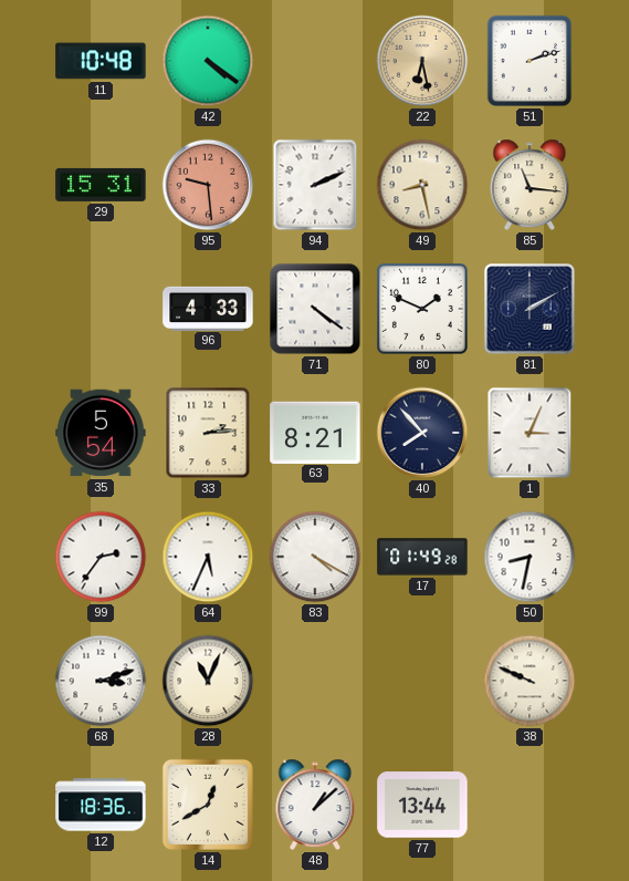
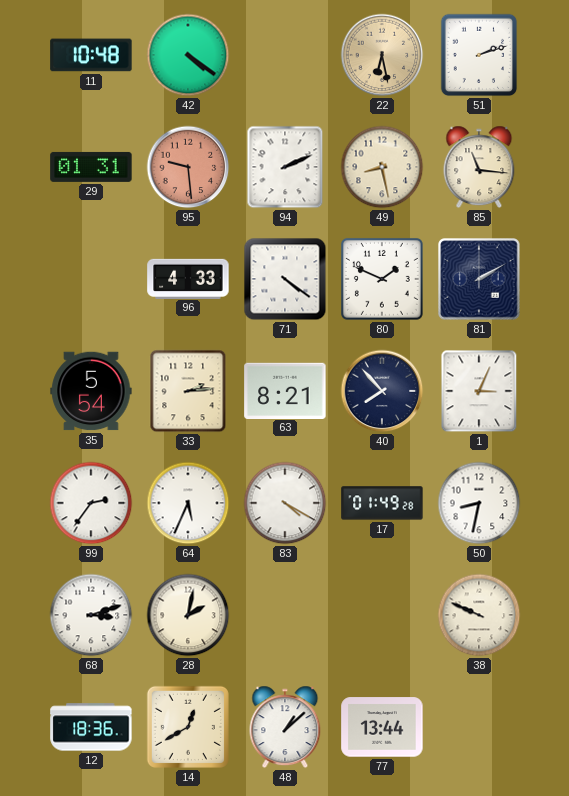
29: 15:31 -> 01:31 (91, 167)
28: 11:04 -> 2:02 (188, 615)
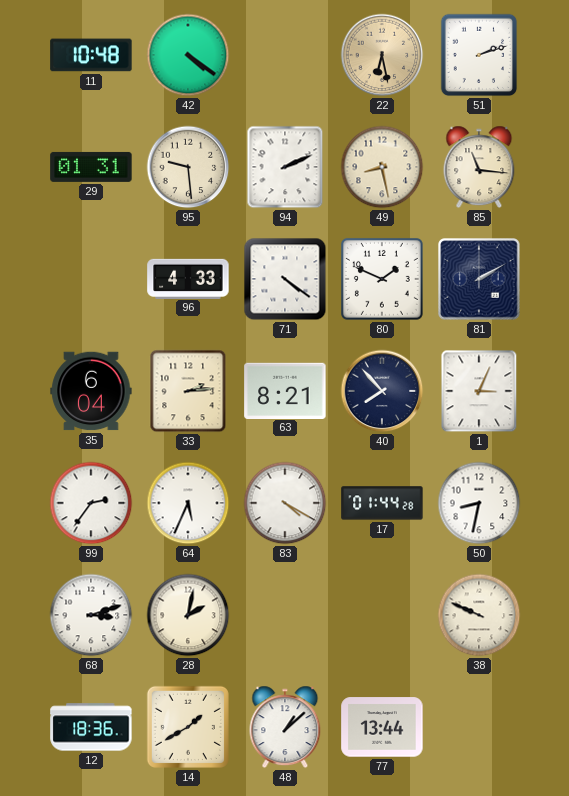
95 dial: salmon -> cream (188, 167)
35: 5:54 -> 6:04 (91, 391)
17: 01:49 -> 01:44 (382, 503)
14: 12:40 -> 1:40 (188, 727)
